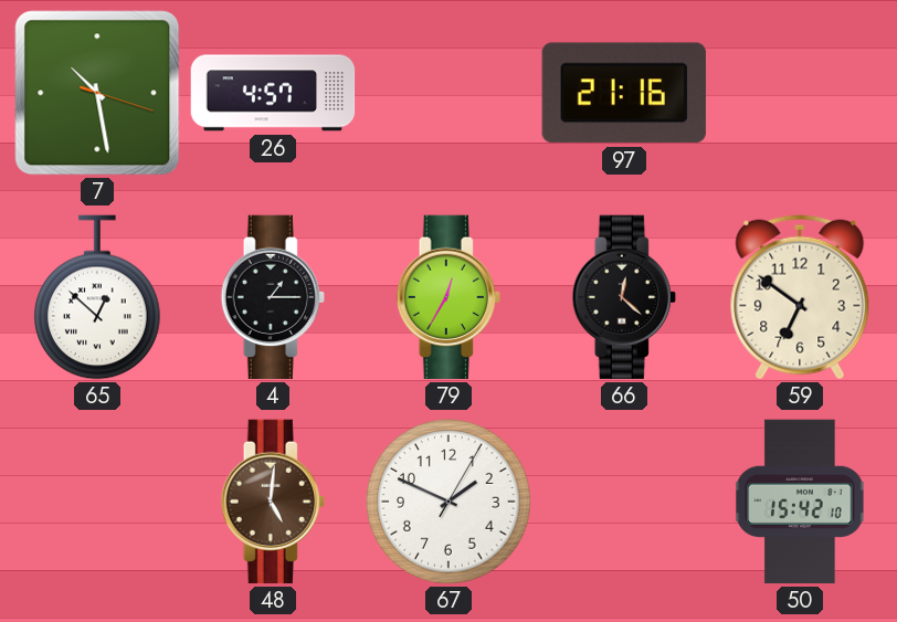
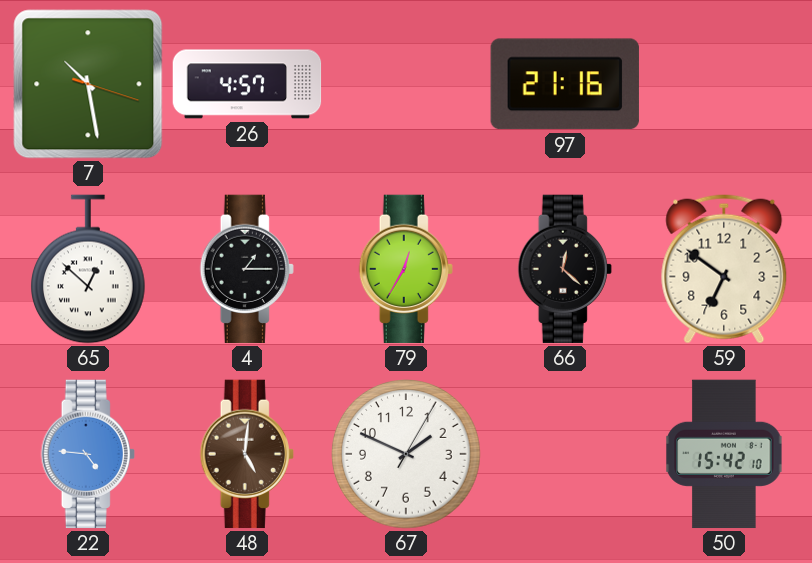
22: none -> 4:46 (88, 454)
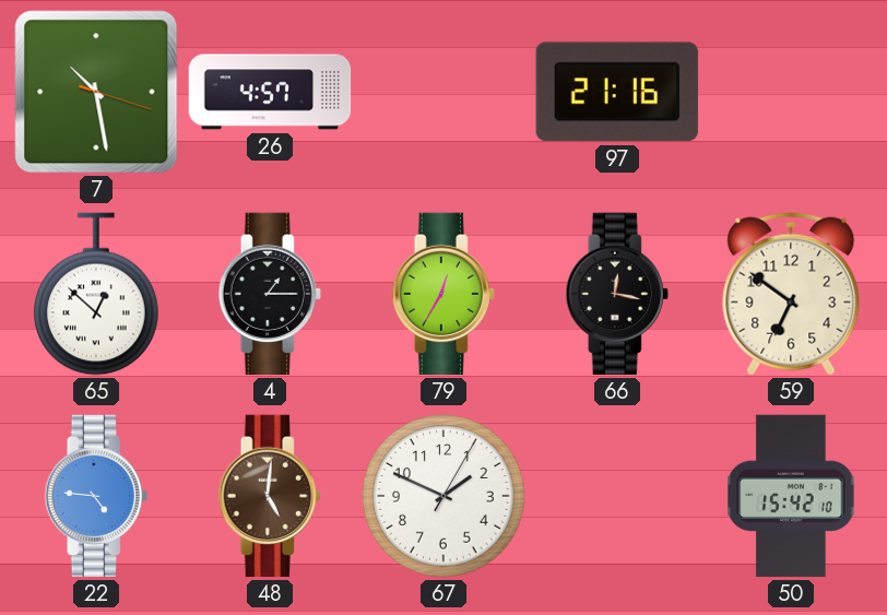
66: 12:22 -> 12:17 (617, 294)
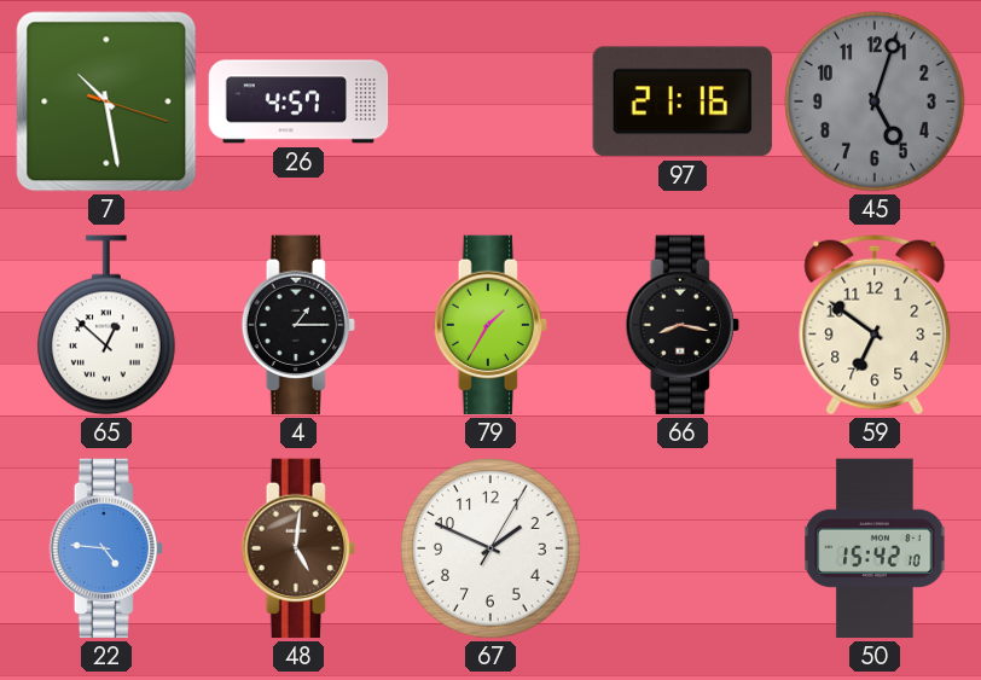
45: none -> 5:03 (875, 101)
79: 12:35 -> 1:35 (490, 325)
66: 12:17 -> 8:17 (683, 325)
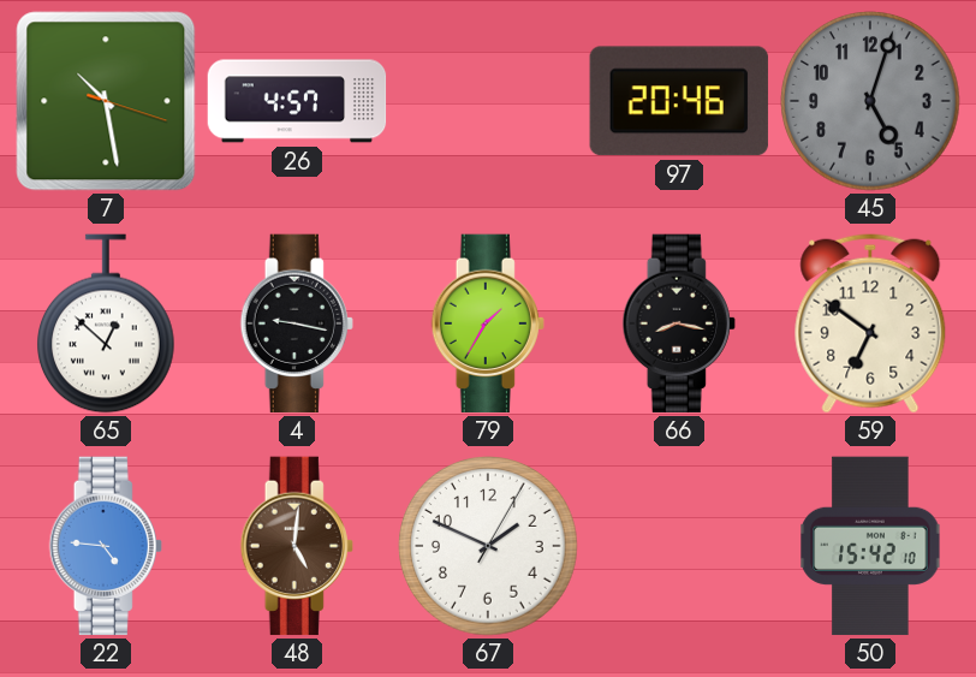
97: 21:16 -> 20:46 (679, 101)
4: 1:15 -> 9:17 (297, 323)
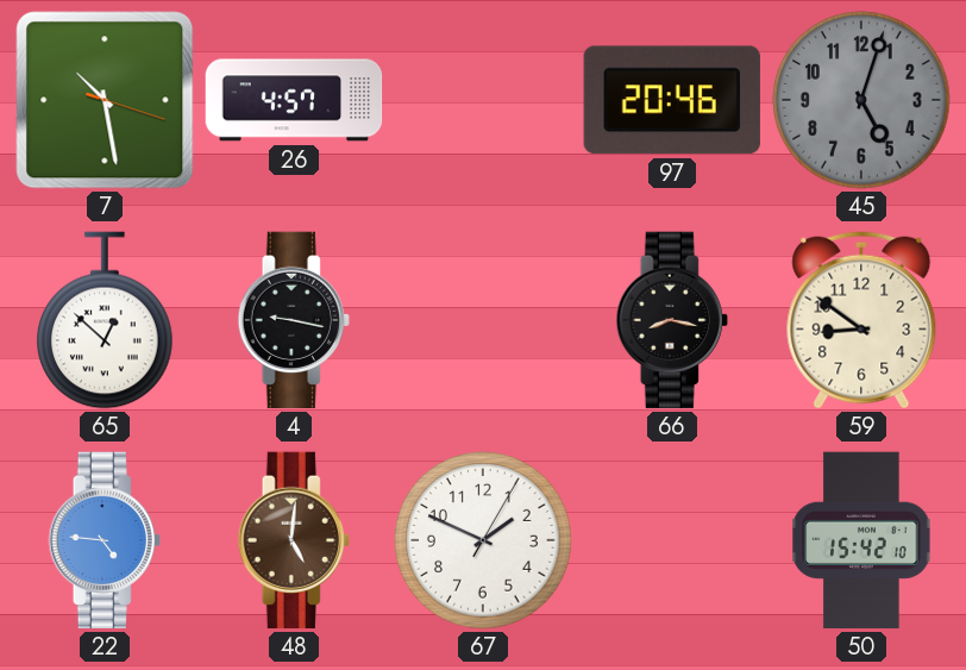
79: 1:35 -> none (488, 323)
59: 6:51 -> 8:51 (861, 320)
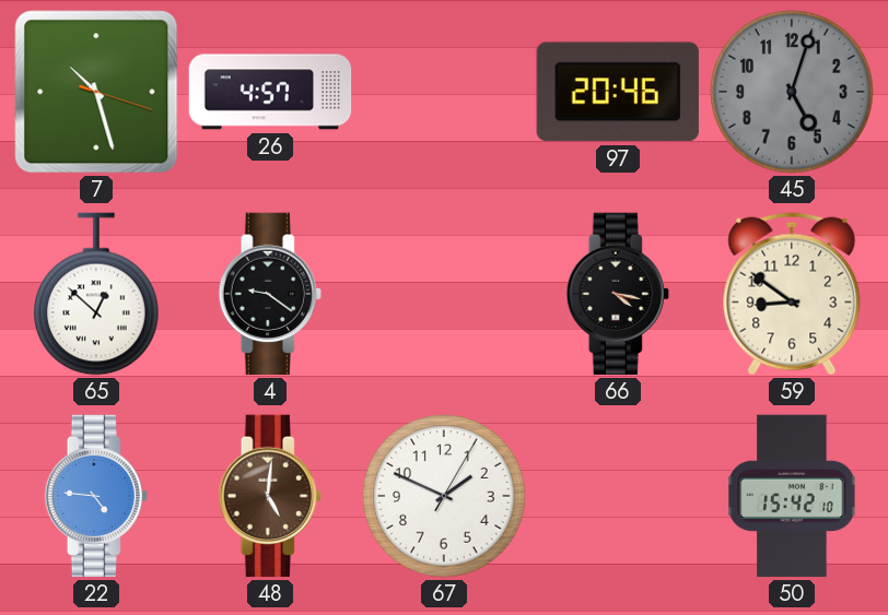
7: 10:28 -> 10:27 (96, 92)
4: 9:17 -> 9:21 (270, 294)
66: 8:17 -> 4:17 (618, 294)
